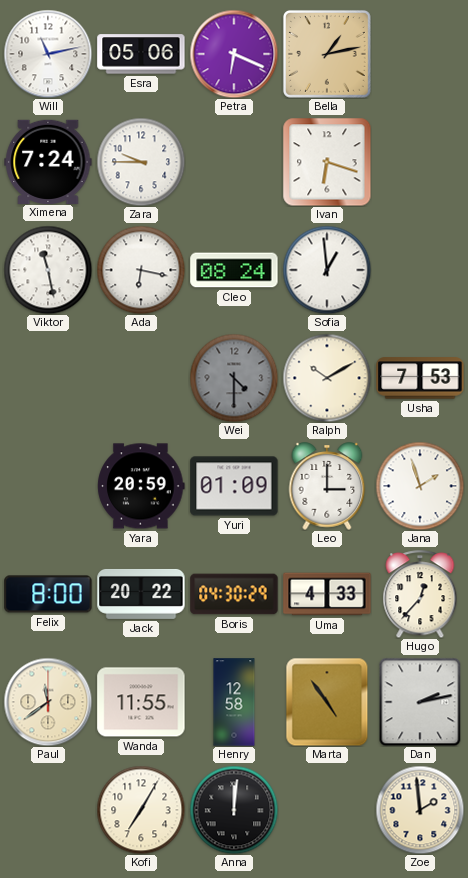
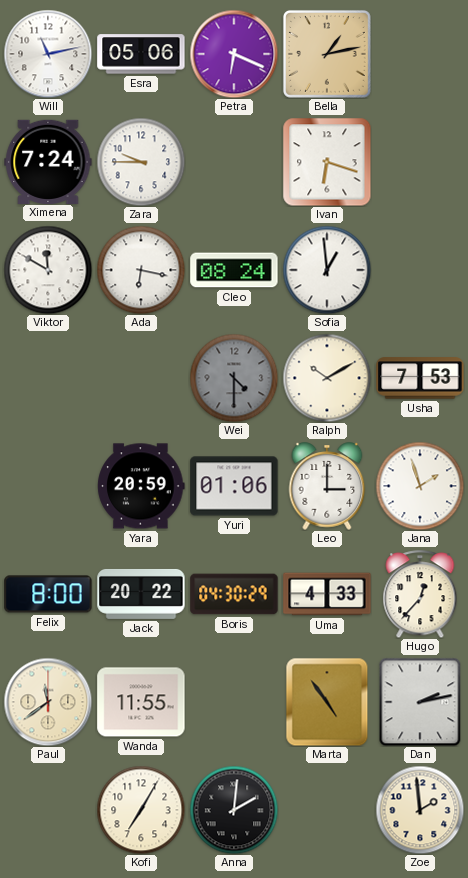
Viktor: 11:28 -> 11:50 (48, 270)
Yuri: 01:09 -> 01:06 (234, 486)
Henry: 12:58 -> none (234, 702)
Anna: 12:01 -> 2:01 (234, 810)
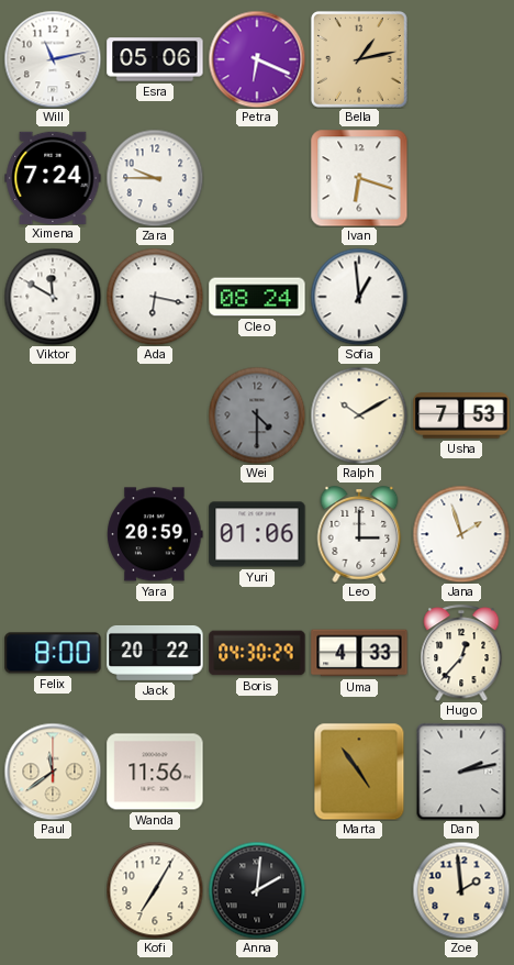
Wanda: 11:55 -> 11:56 (155, 772)
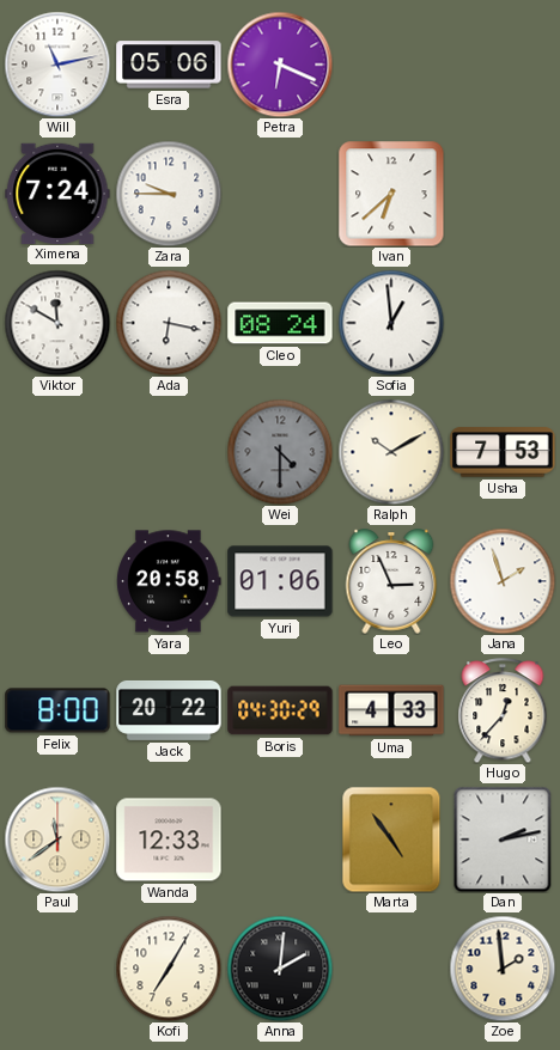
Bella: 1:13 -> none (359, 59)
Ivan: 6:18 -> 6:38 (391, 194)
Yara: 20:59 -> 20:58 (169, 581)
Leo: 3:00 -> 2:56 (391, 581)
Wanda: 11:56 -> 12:33 (169, 840)
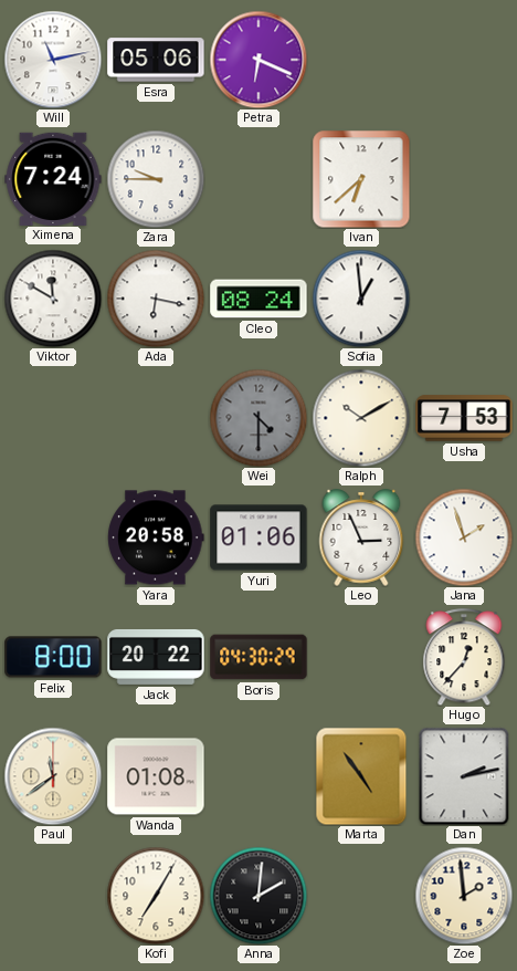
Uma: 4:33 -> none (391, 710)
Wanda: 12:33 -> 01:08 (156, 776)
